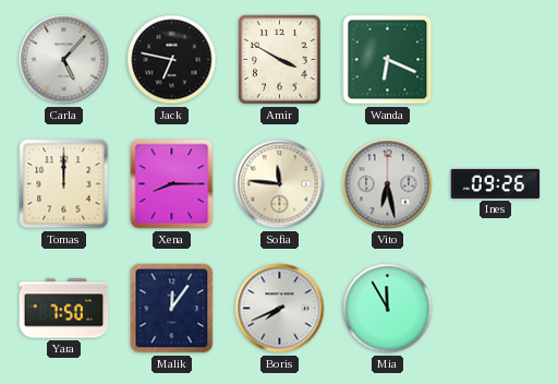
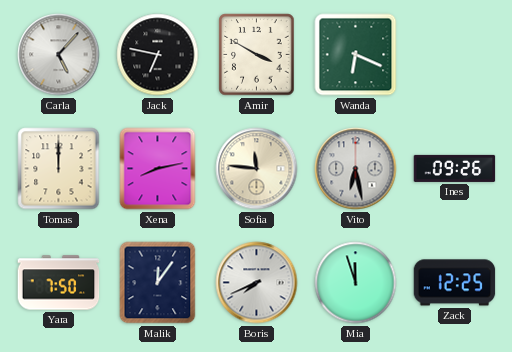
Xena: 8:15 -> 8:13 (158, 169)
Mia: 11:55 -> 11:57 (356, 283)
Zack: none -> 12:25 (455, 283)
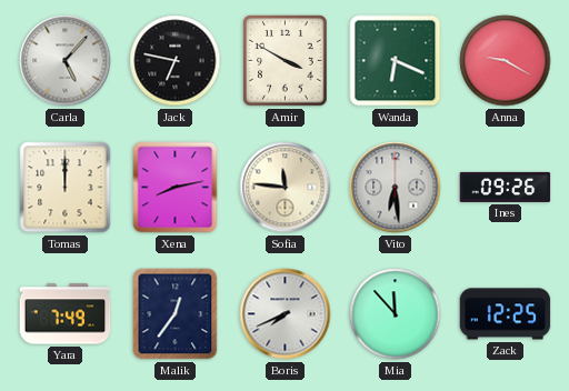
Anna: none -> 9:20 (506, 61)
Vito: 6:28 -> 6:29 (396, 188)
Yara: 7:50 -> 7:49 (66, 314)
Malik: 12:06 -> 12:36 (176, 314)
Mia: 11:57 -> 11:53 (396, 314)
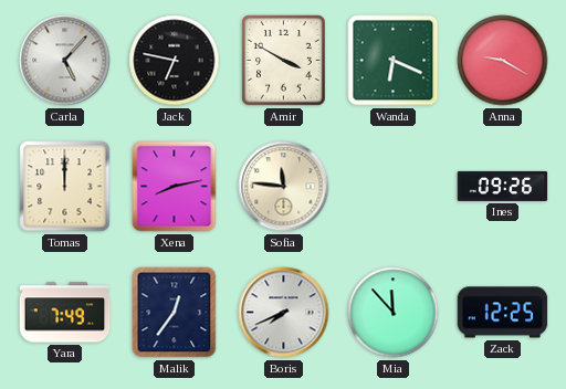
Vito: 6:29 -> none (396, 188)
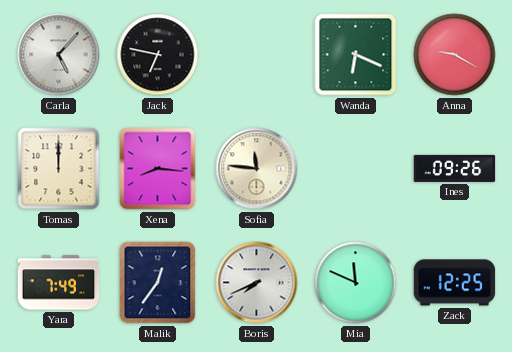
Amir: 3:50 -> none (284, 61)
Xena: 8:13 -> 8:16 (158, 169)
Mia: 11:53 -> 11:49 (356, 283)
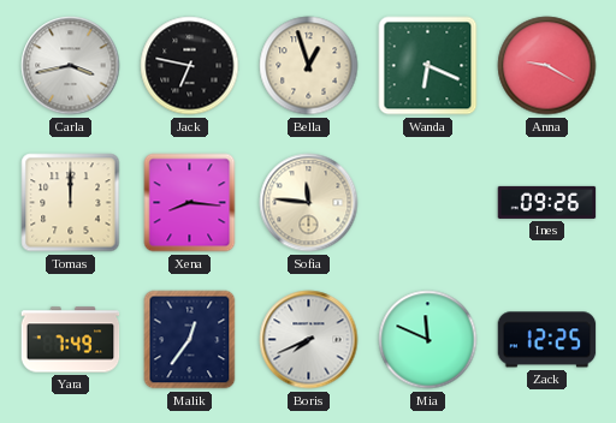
Carla: 5:07 -> 3:43 (71, 66)
Bella: none -> 12:57 (309, 66)
